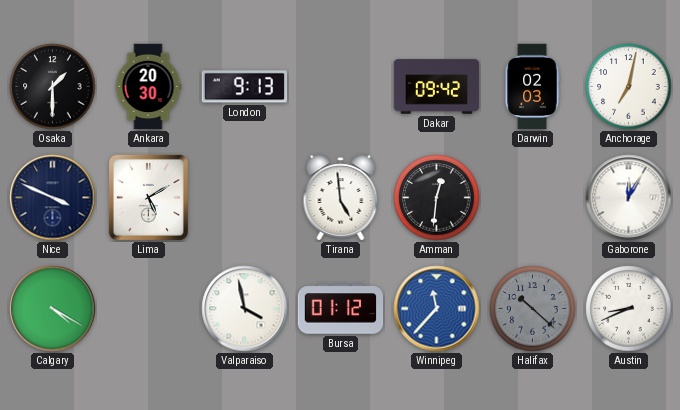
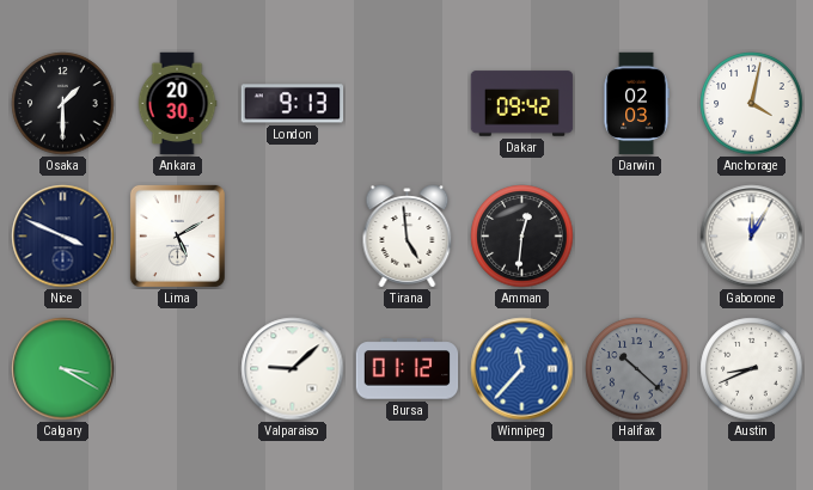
Anchorage: 7:02 -> 4:02 (752, 104)
Calgary: 4:20 -> 3:20 (63, 369)
Valparaiso: 3:58 -> 9:08 (293, 369)
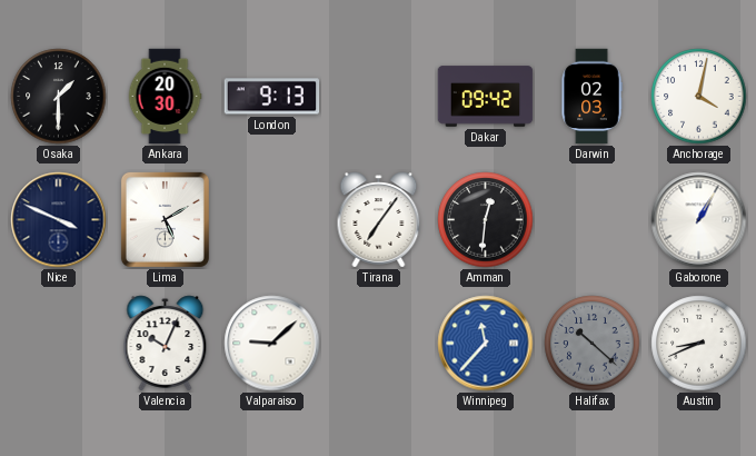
Tirana: 4:59 -> 7:06 (379, 220)
Gaborone: 12:05 -> 1:05 (699, 220)
Calgary: 3:20 -> none (63, 369)
Valencia: none -> 10:04 (166, 344)
Bursa: 01:12 -> none (408, 369)
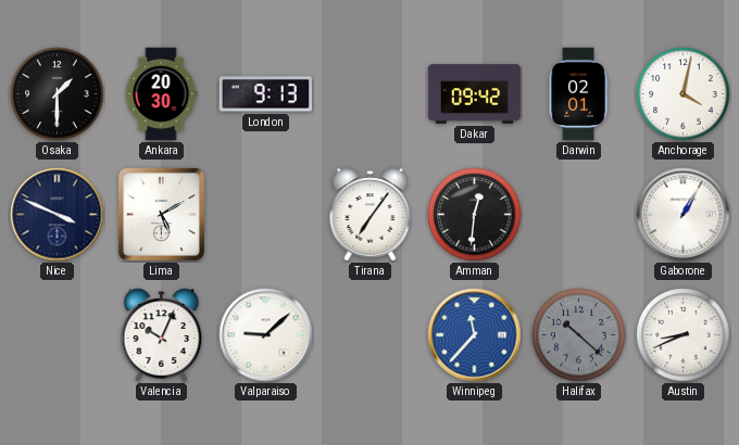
Darwin: 02:03 -> 02:01 (578, 94)
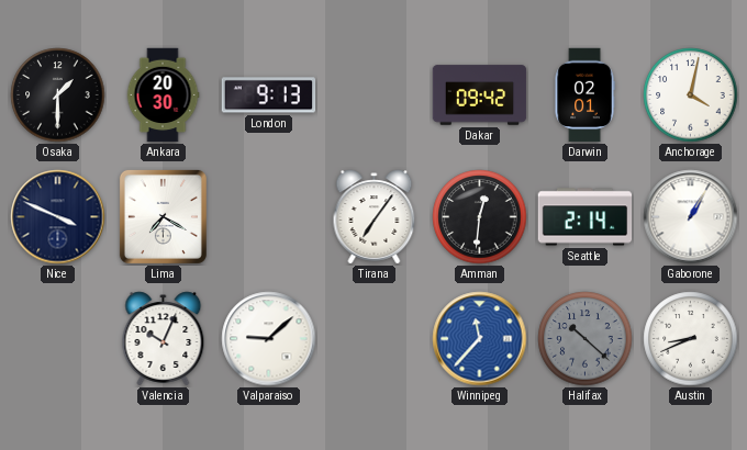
Lima: 5:10 -> 7:20 (163, 216)
Seattle: none -> 2:14 (586, 217)
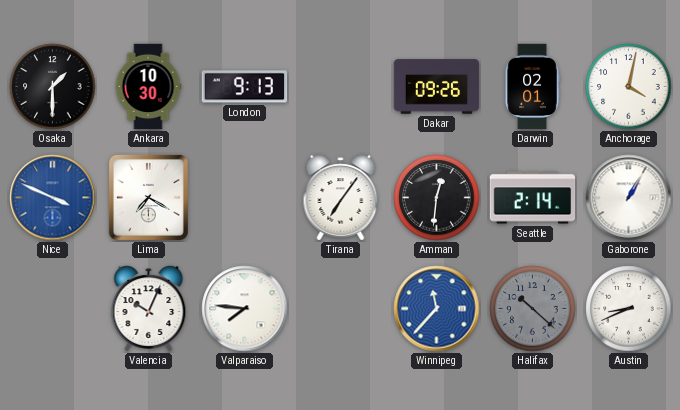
Ankara: 20:30 -> 10:30 (148, 87)
Dakar: 09:42 -> 09:26 (437, 87)
Nice dial: navy -> blue (53, 198)
Valparaiso: 9:08 -> 7:46 (245, 309)
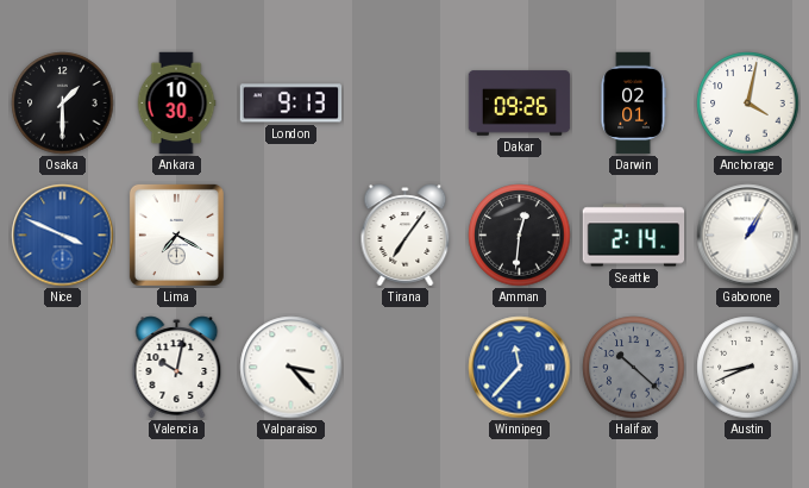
Valencia: 10:04 -> 10:02 (177, 368)
Valparaiso: 7:46 -> 3:23 (291, 368)
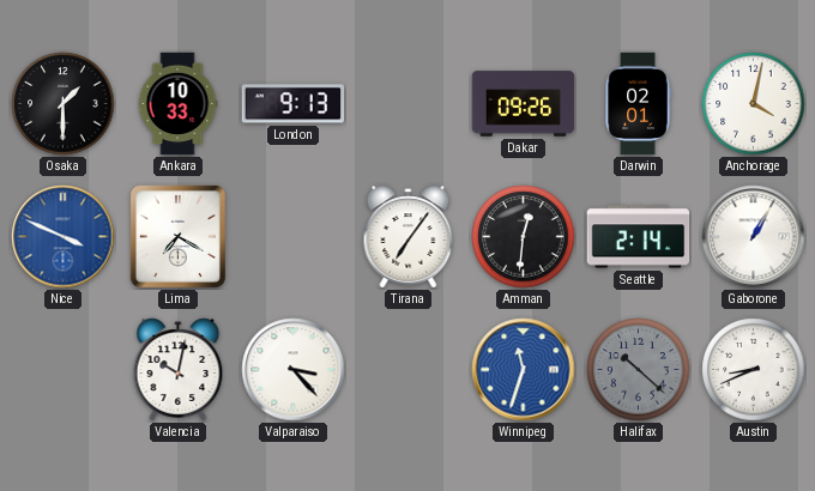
Ankara: 10:30 -> 10:33 (177, 104)
Winnipeg: 11:37 -> 11:33 (524, 370)
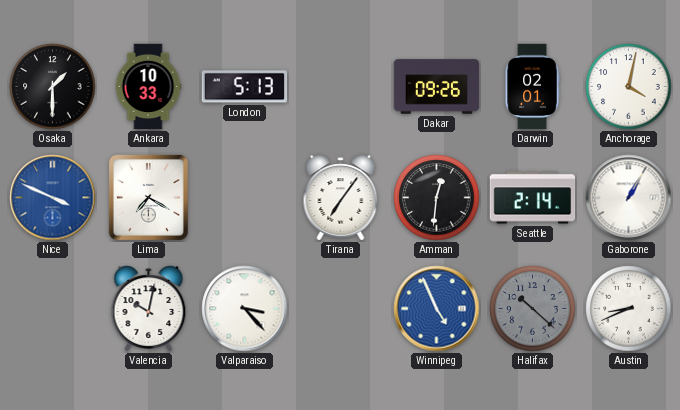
London: 9:13 -> 5:13 (245, 87)
Winnipeg: 11:33 -> 4:56 (437, 309)
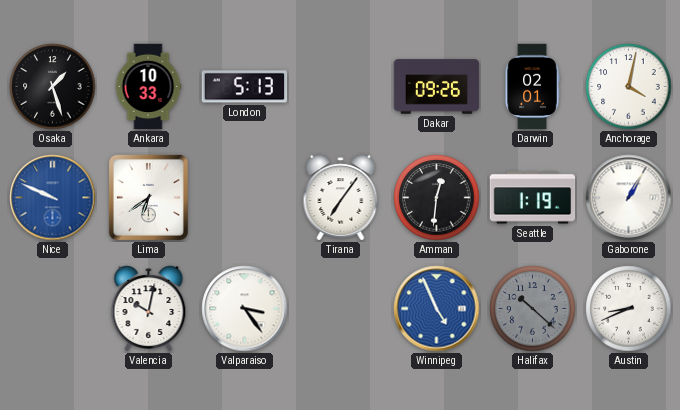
Osaka: 1:30 -> 1:27 (53, 87)
Nice: 3:49 -> 9:49 (53, 198)
Lima: 7:20 -> 6:39 (148, 197)
Seattle: 2:14 -> 1:19 (533, 198)
Valparaiso: 3:23 -> 3:24 (245, 309)
